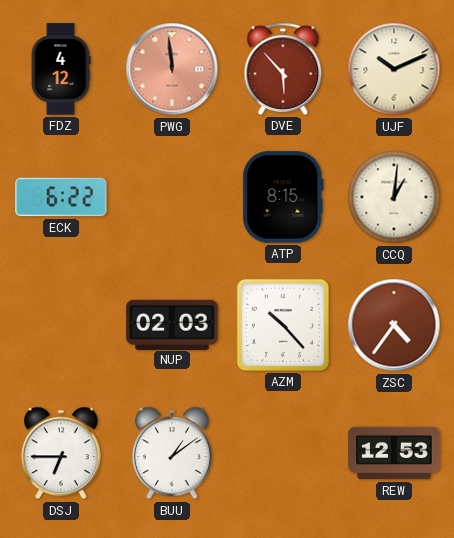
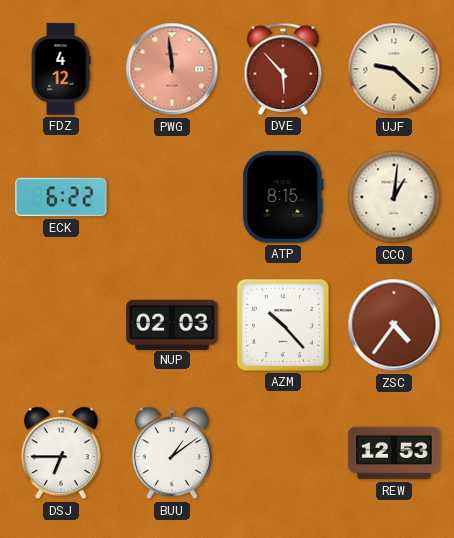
UJF: 10:11 -> 9:22 (394, 69)
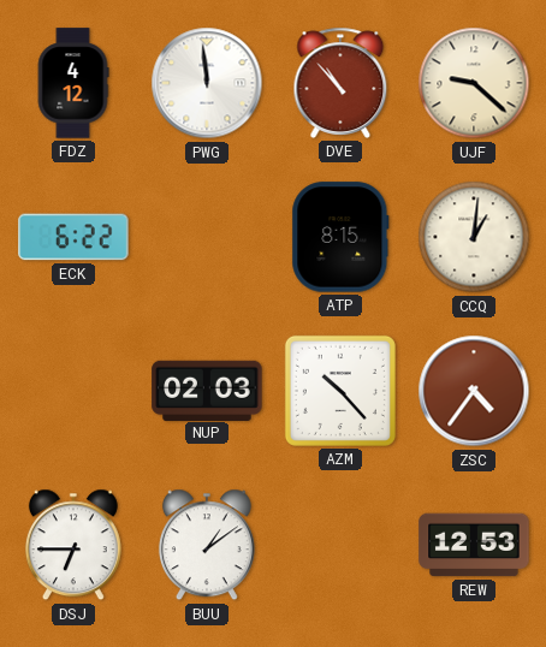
PWG dial: salmon -> white (207, 83)
DVE: 5:53 -> 10:53 (340, 83)
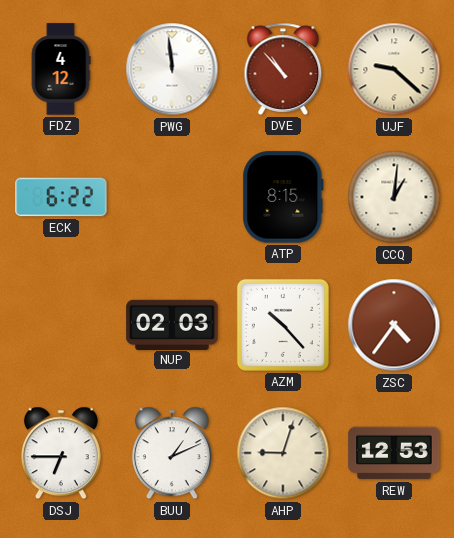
BUU: 1:09 -> 1:11 (172, 453)
AHP: none -> 9:03 (283, 453)
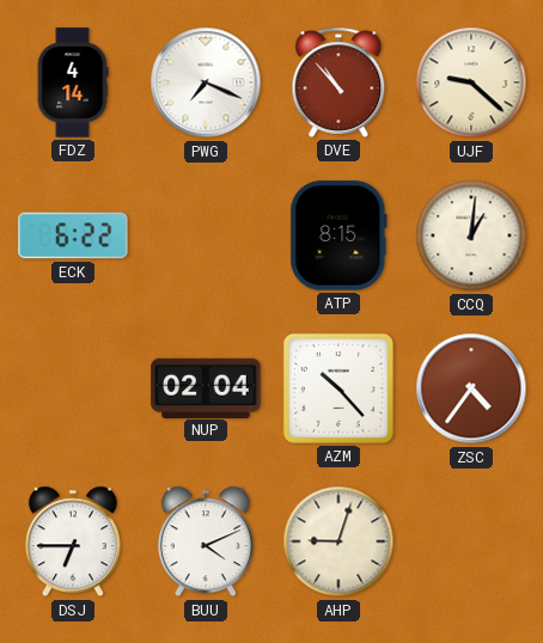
FDZ: 4:12 -> 4:14 (73, 82)
PWG: 11:59 -> 7:19 (206, 82)
NUP: 02:03 -> 02:04 (206, 387)
BUU: 1:11 -> 4:11 (206, 541)
REW: 12:53 -> none (394, 453)
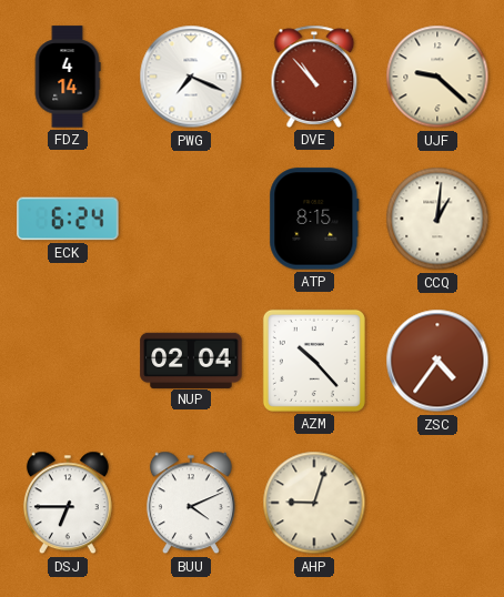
ECK: 6:22 -> 6:24 (68, 219)
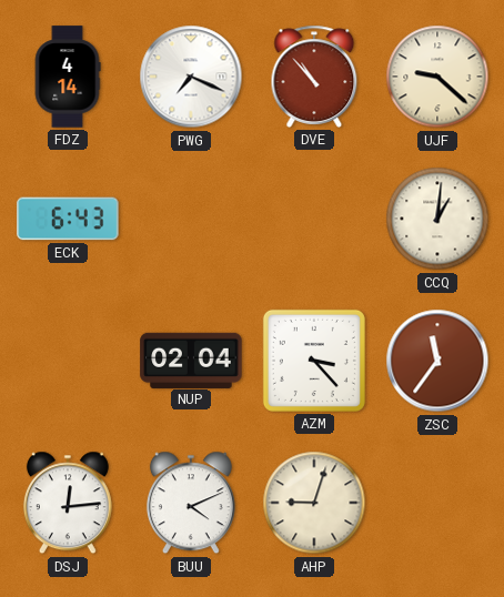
ECK: 6:24 -> 6:43 (68, 219)
ATP: 8:15 -> none (314, 219)
AZM: 10:23 -> 3:23 (314, 361)
ZSC: 4:36 -> 11:36 (437, 361)
DSJ: 6:45 -> 12:14 (68, 503)
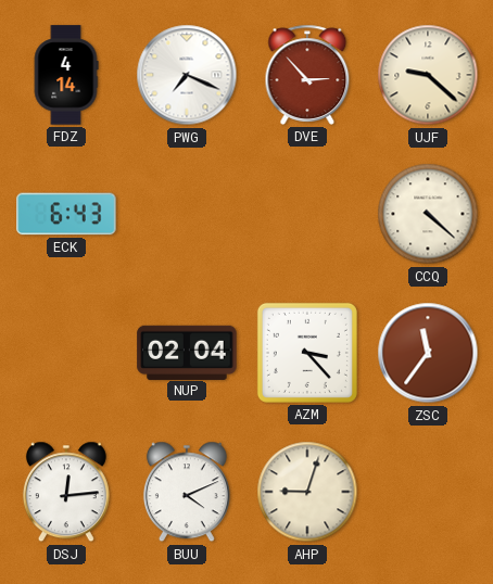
DVE: 10:53 -> 2:53 (307, 75)
CCQ: 1:01 -> 4:22 (428, 214)
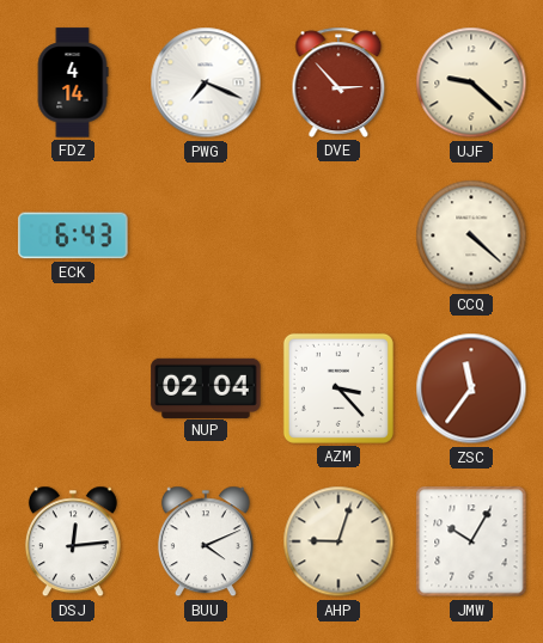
JMW: none -> 10:05 (471, 541)
